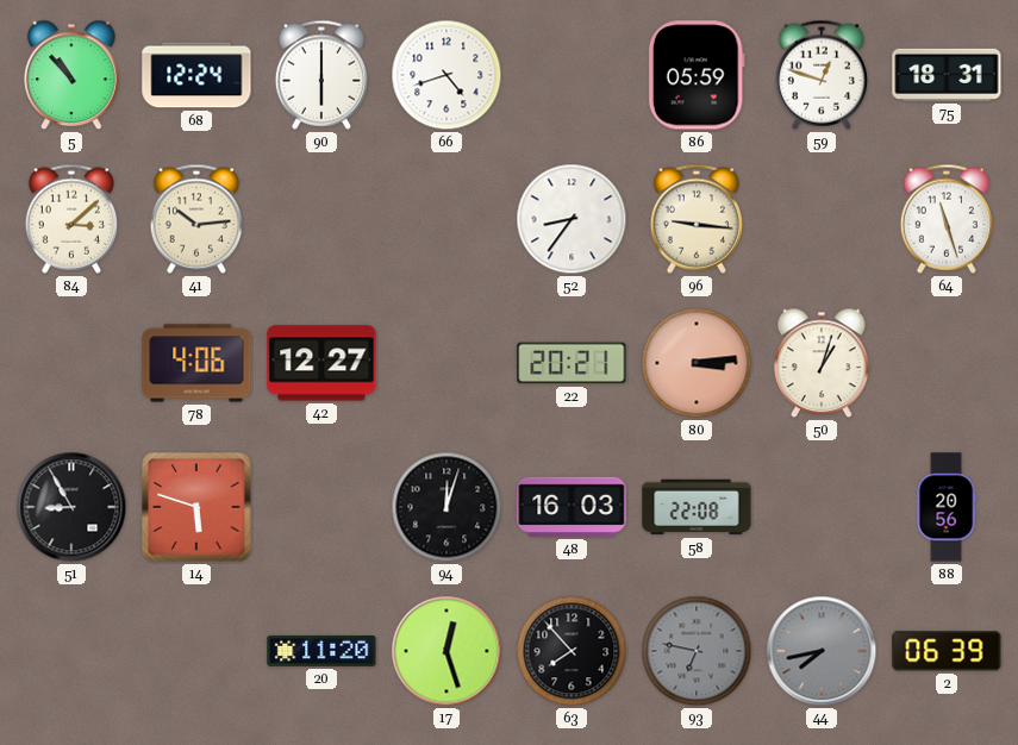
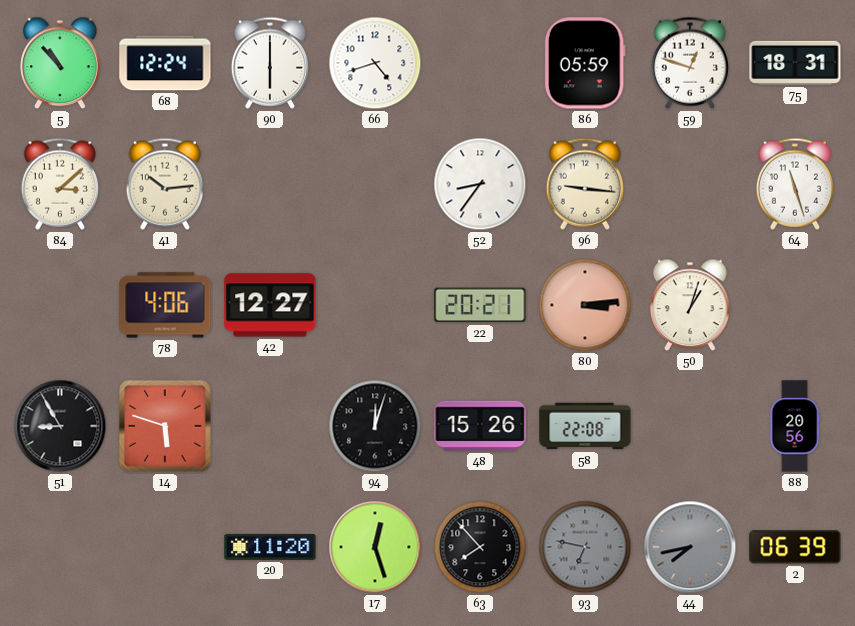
48: 16:03 -> 15:26 (480, 426)
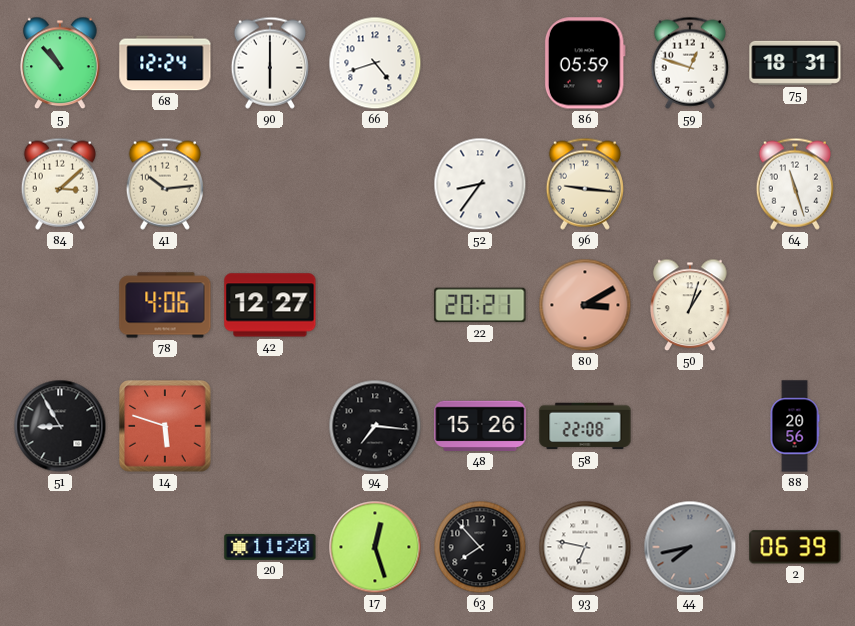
80: 3:14 -> 3:10 (585, 305)
94: 12:03 -> 7:16 (375, 426)
93 dial: grey -> white (585, 547)
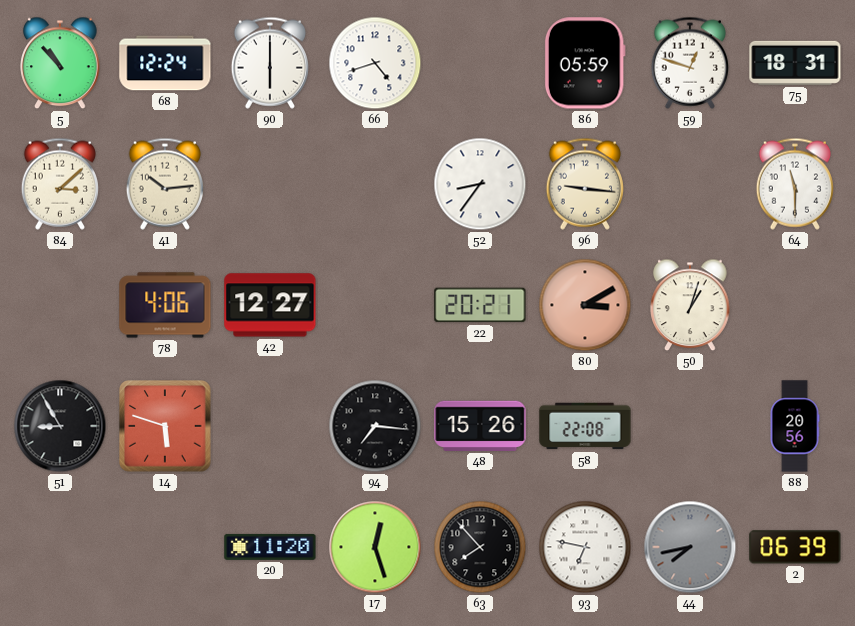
64: 11:27 -> 11:30 (795, 184)
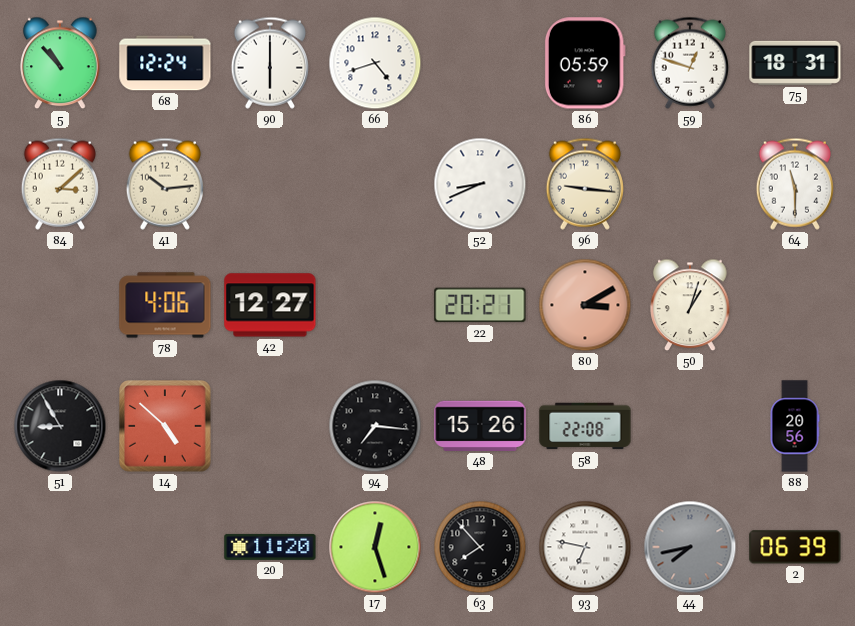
52: 8:36 -> 8:41 (480, 184)
14: 5:48 -> 4:52 (166, 427)
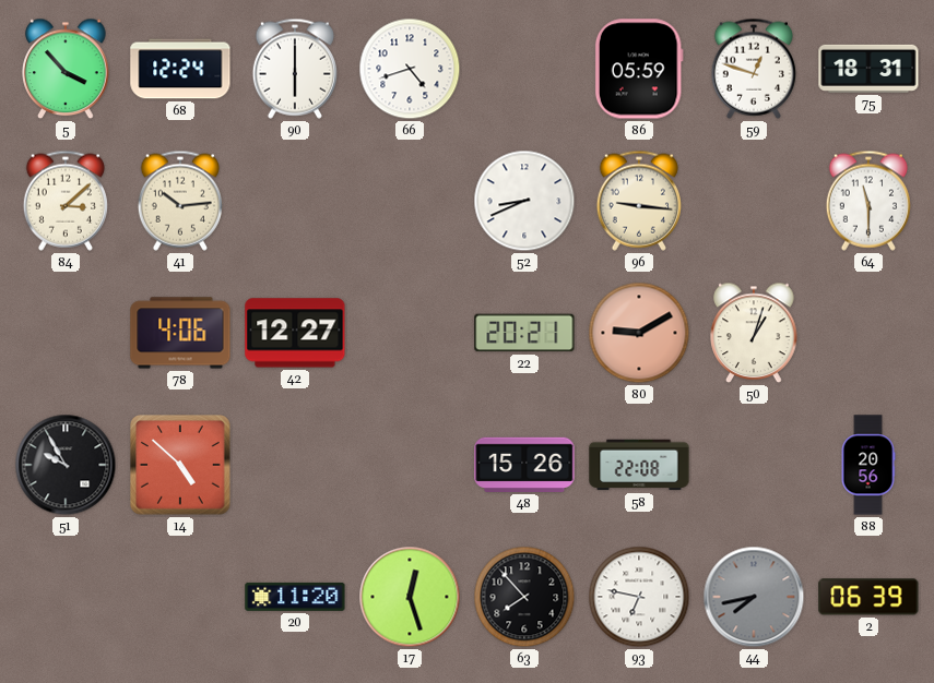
5: 10:53 -> 3:53 (66, 69)
80: 3:10 -> 9:10 (639, 333)
51: 8:55 -> 9:55 (66, 465)
94: 7:16 -> none (375, 426)
